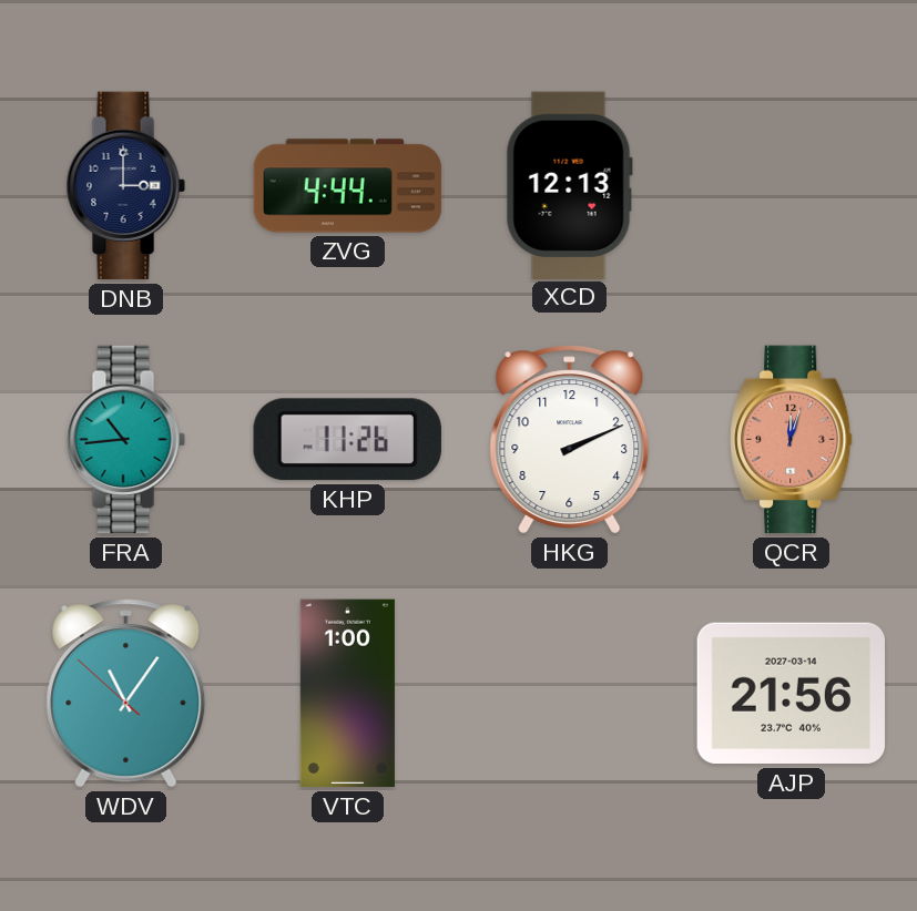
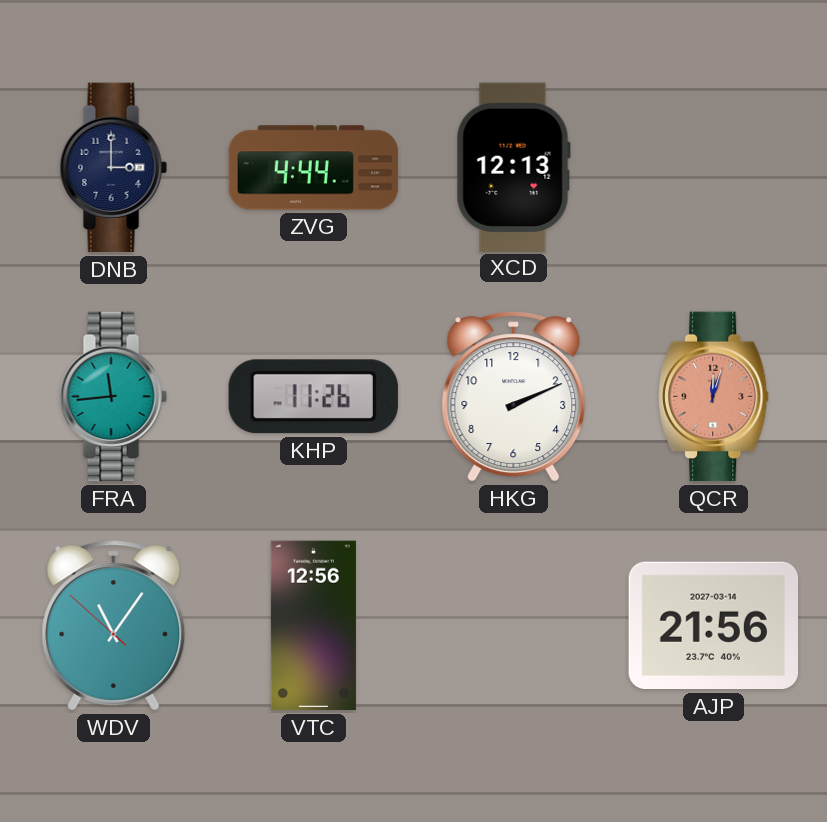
FRA: 10:44 -> 11:44 (113, 397)
VTC: 1:00 -> 12:56 (313, 626)
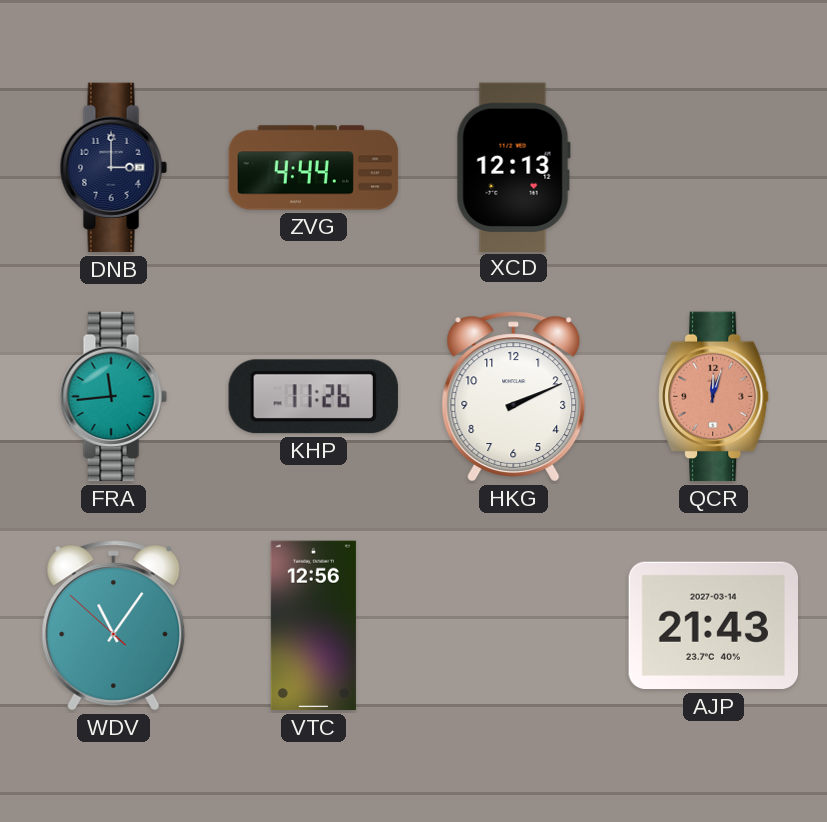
AJP: 21:56 -> 21:43 (713, 626)
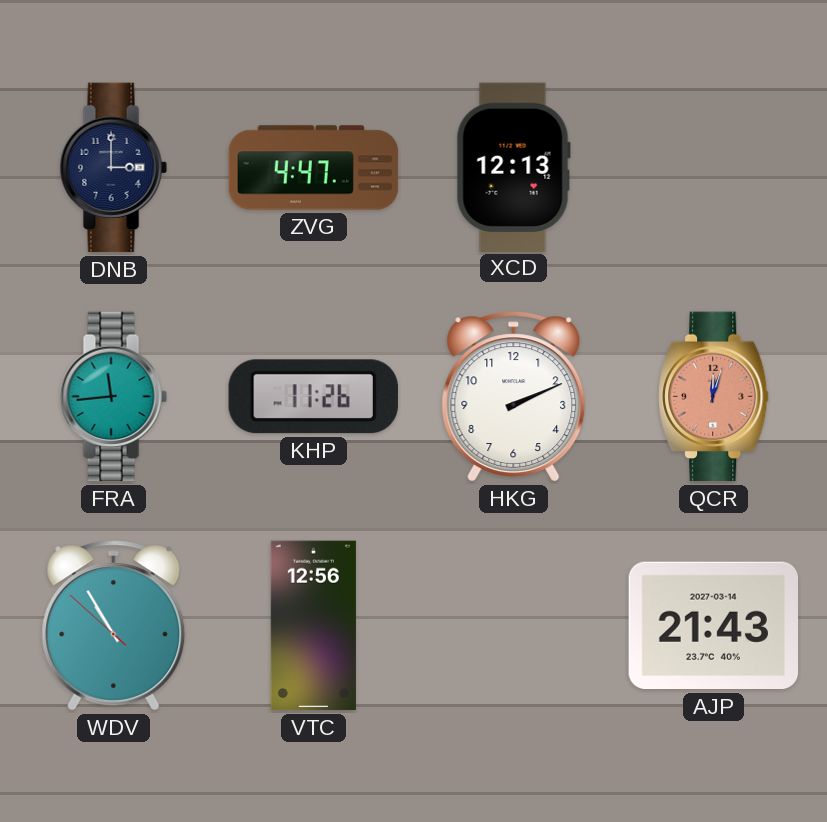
ZVG: 4:44 -> 4:47 (314, 168)
WDV: 11:05 -> 10:54 (114, 626)
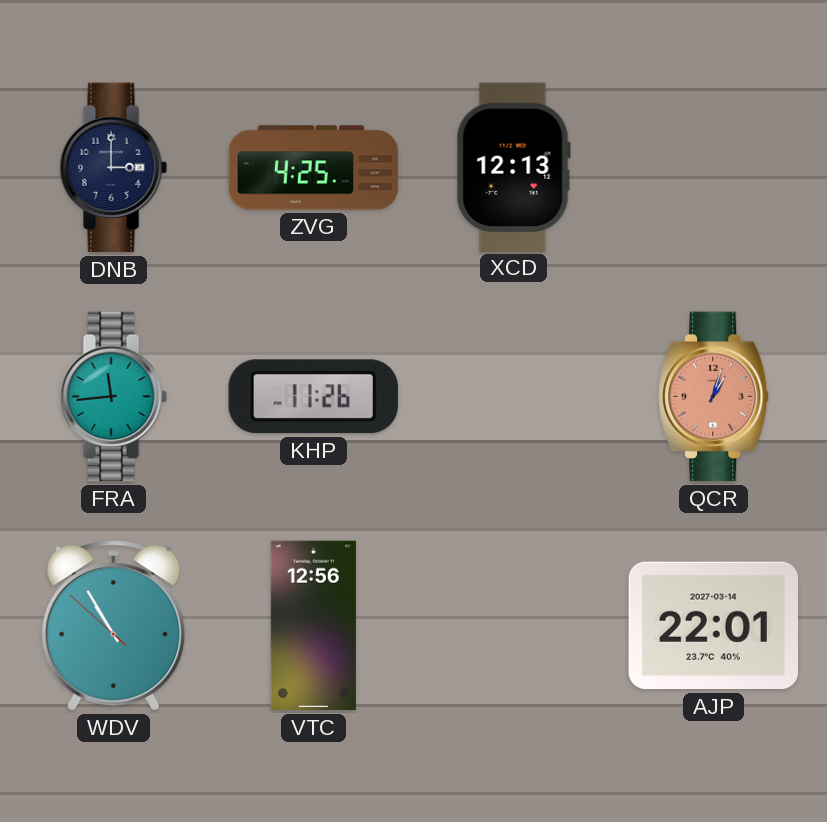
ZVG: 4:47 -> 4:25 (314, 168)
HKG: 2:11 -> none (514, 397)
QCR: 12:03 -> 1:03 (714, 397)
AJP: 21:43 -> 22:01 (713, 626)
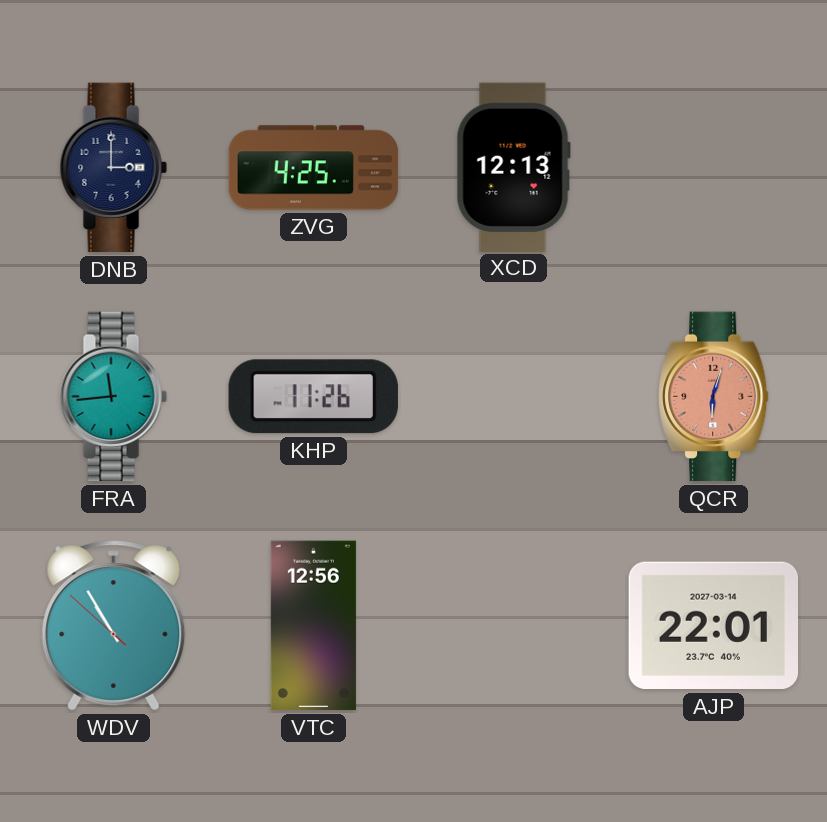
QCR: 1:03 -> 6:03 (714, 397)
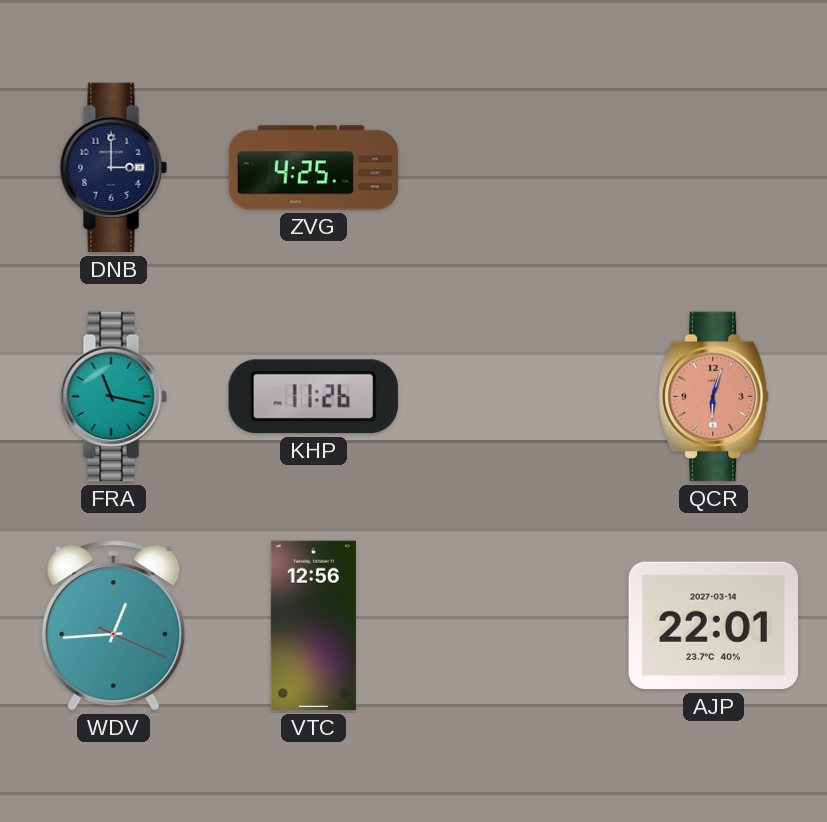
XCD: 12:13 -> none (513, 167)
FRA: 11:44 -> 11:17 (113, 397)
WDV: 10:54 -> 12:44 (114, 626)
